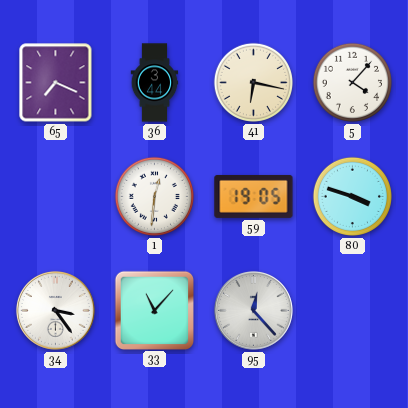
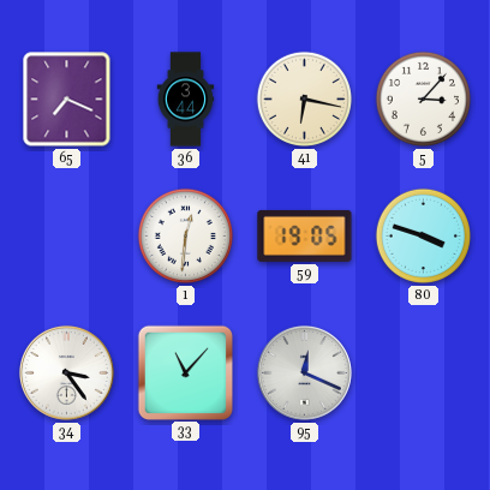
5: 4:07 -> 3:07 (423, 98)
95: 12:23 -> 12:19 (304, 372)
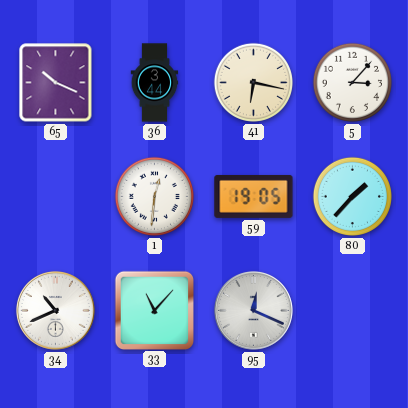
65: 7:19 -> 10:19 (56, 83)
80: 3:48 -> 1:37 (352, 196)
34: 3:24 -> 10:41 (55, 310)
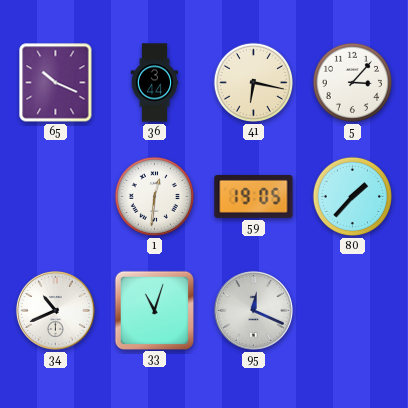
33: 11:07 -> 11:03 (154, 310)
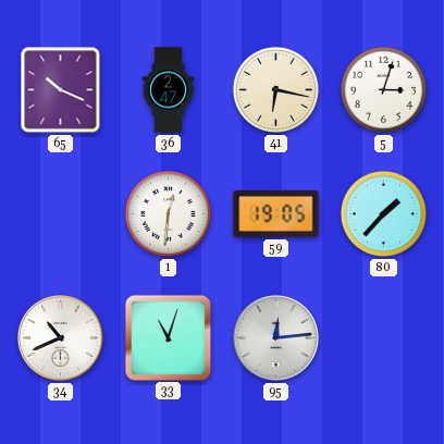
36: 3:44 -> 2:47 (169, 90)
5: 3:07 -> 3:03 (383, 89)
95: 12:19 -> 12:14 (275, 337)
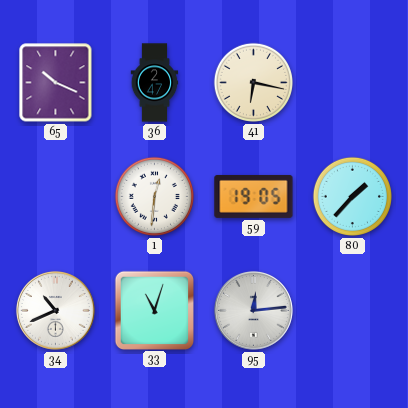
5: 3:03 -> none (383, 89)
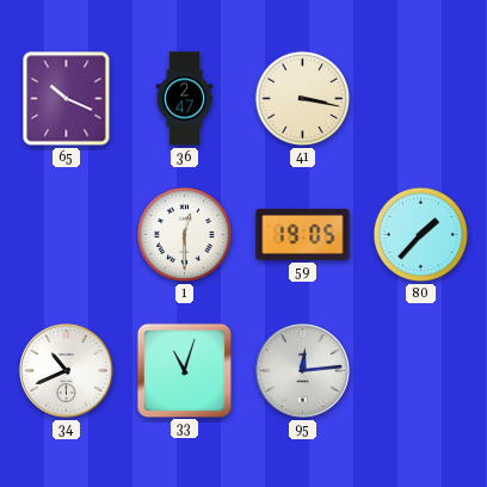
41: 6:17 -> 3:17 (302, 98)
1: 12:31 -> 12:30 (184, 234)
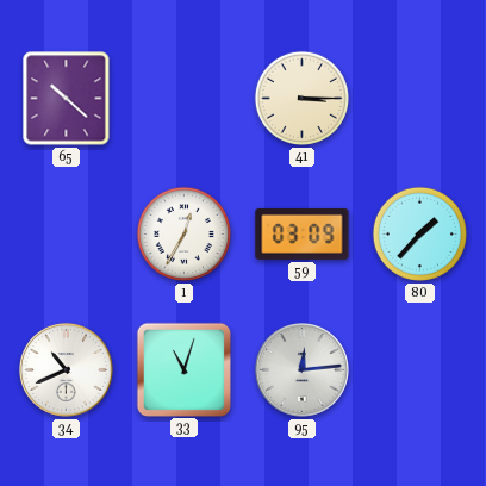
65: 10:19 -> 10:22 (67, 99)
36: 2:47 -> none (185, 99)
41: 3:17 -> 3:15 (301, 98)
1: 12:30 -> 12:35 (183, 233)
59: 19:05 -> 03:09 (303, 233)
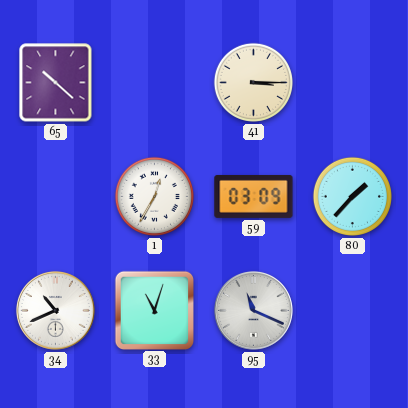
95: 12:14 -> 11:19 (253, 310)
